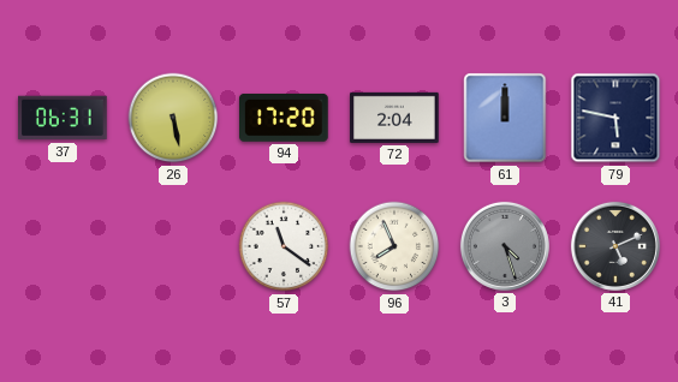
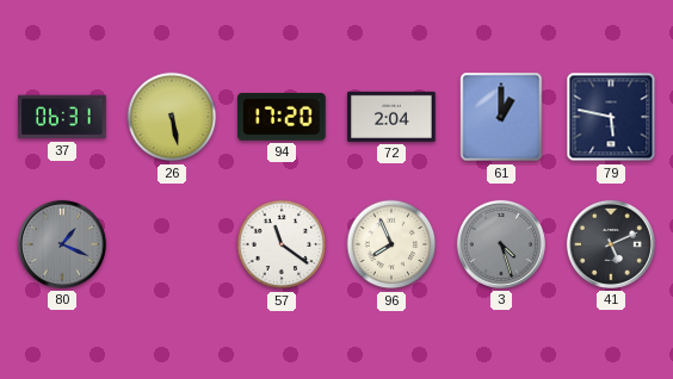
61: 12:00 -> 1:00 (501, 117)
80: none -> 1:19 (62, 244)
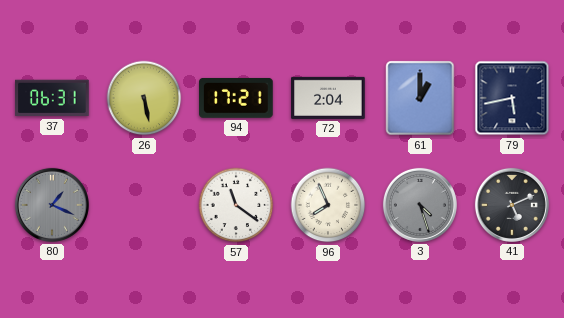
94: 17:20 -> 17:21 (237, 98)
79: 5:47 -> 5:43 (512, 98)
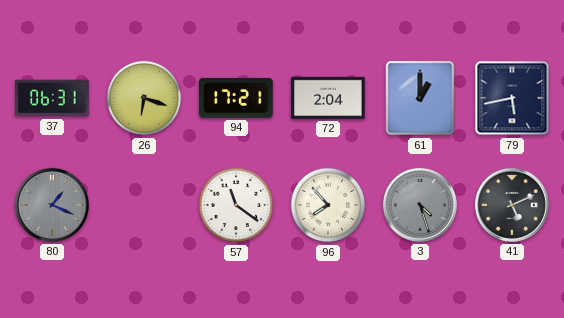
26: 5:28 -> 6:18 (144, 98)
96: 7:56 -> 7:53 (328, 205)
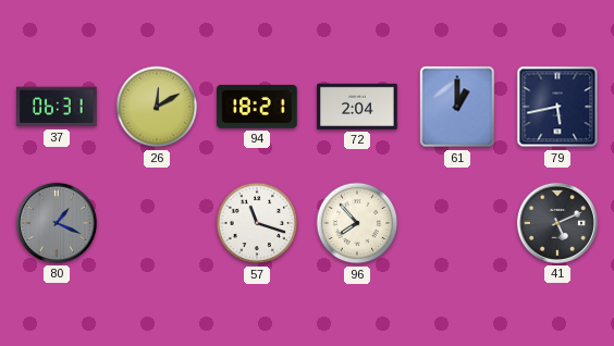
26: 6:18 -> 12:10 (157, 107)
94: 17:21 -> 18:21 (258, 107)
57: 11:21 -> 11:18 (257, 223)
3: 4:27 -> none (420, 205)
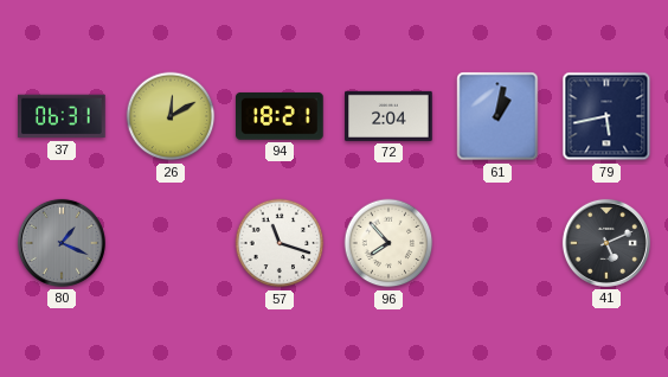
61: 1:00 -> 1:02 (497, 116)
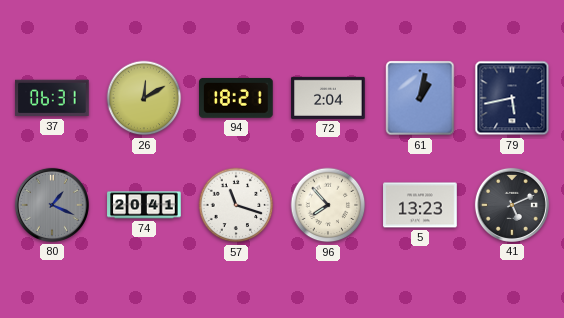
74: none -> 20:41 (144, 205)
5: none -> 13:23 (420, 205)
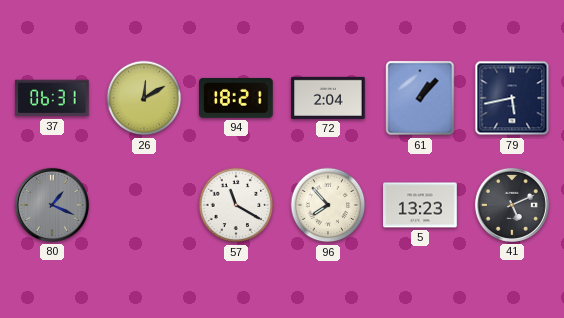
61: 1:02 -> 1:07 (420, 98)
74: 20:41 -> none (144, 205)
57: 11:18 -> 11:20 (236, 205)
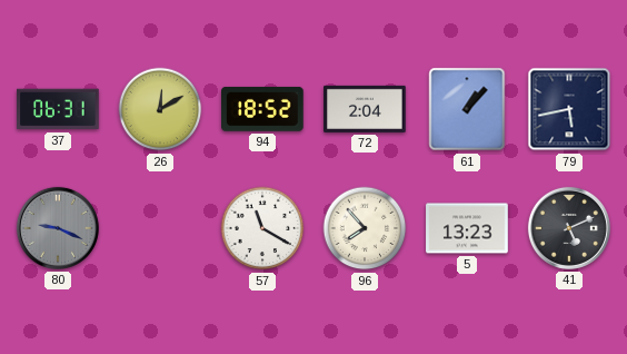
94: 18:21 -> 18:52 (263, 109)
80: 1:19 -> 9:19 (58, 228)
